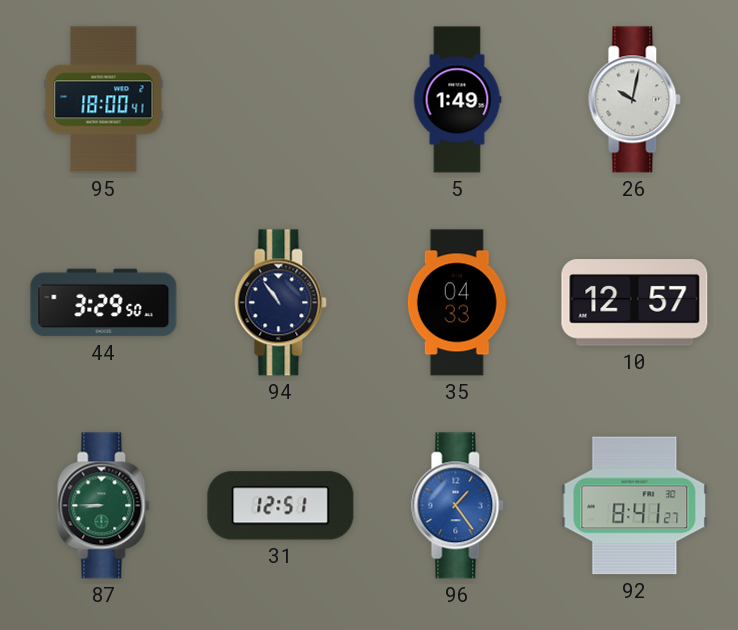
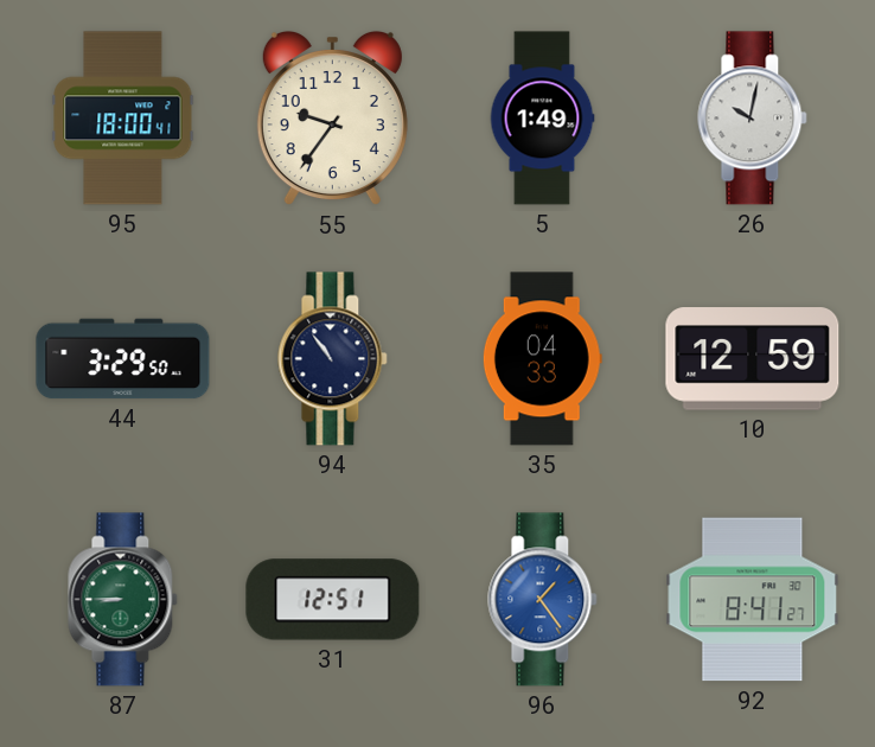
55: none -> 9:36 (332, 119)
10: 12:57 -> 12:59 (753, 359)
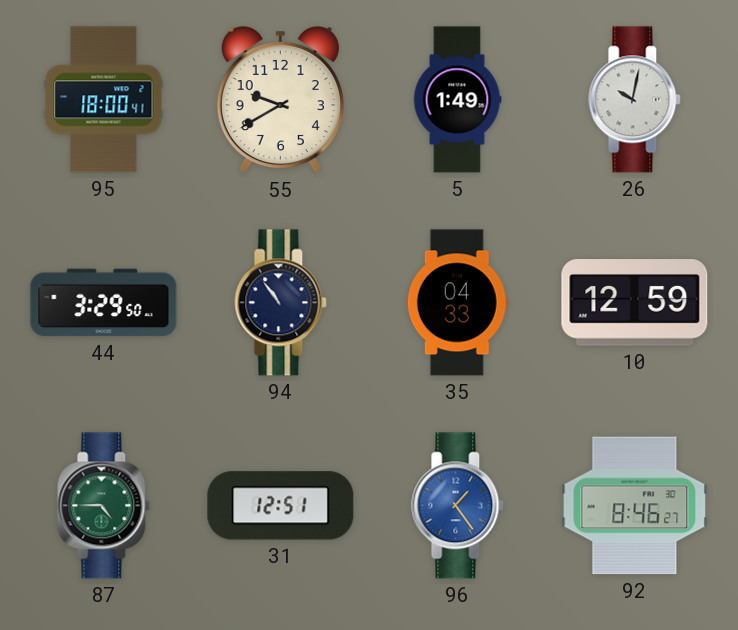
55: 9:36 -> 9:40 (280, 100)
87: 8:45 -> 4:45 (104, 506)
92: 8:41 -> 8:46 (635, 506)
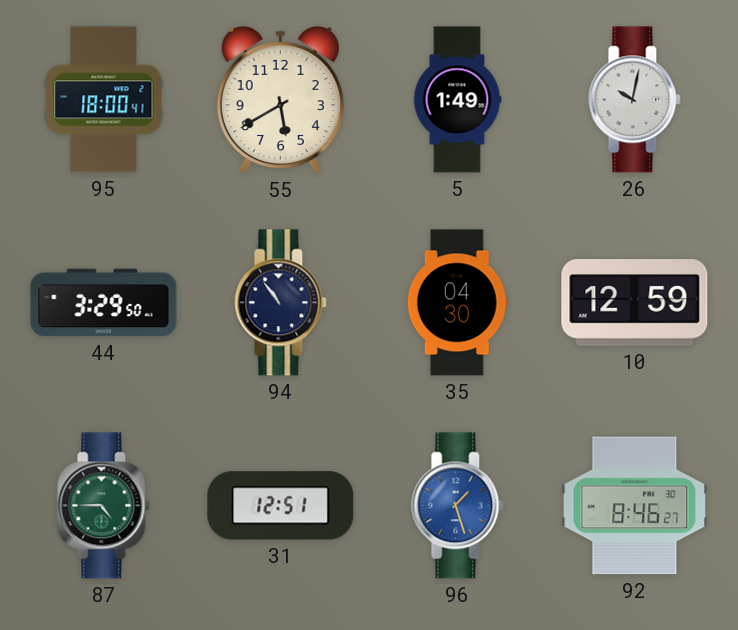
55: 9:40 -> 5:40 (280, 100)
35: 04:33 -> 04:30 (457, 303)
96: 1:24 -> 1:27 (458, 506)
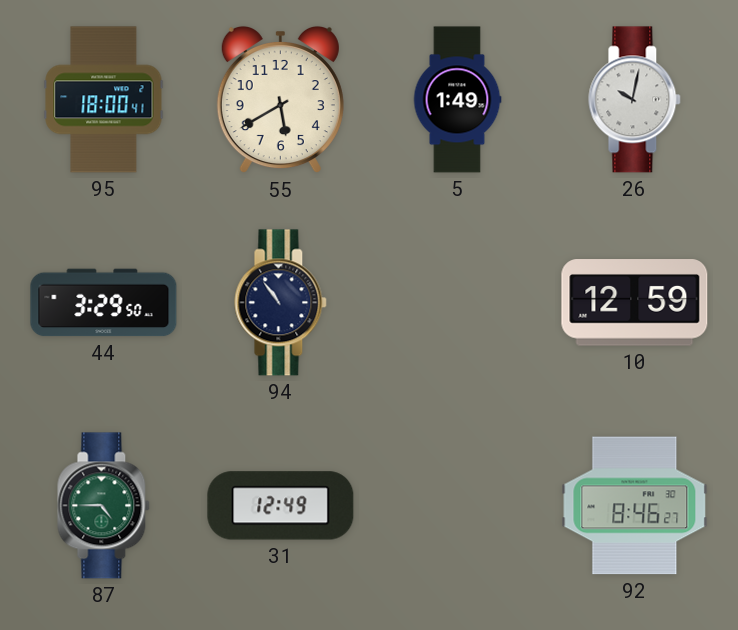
35: 04:30 -> none (457, 303)
31: 12:51 -> 12:49 (281, 506)
96: 1:27 -> none (458, 506)
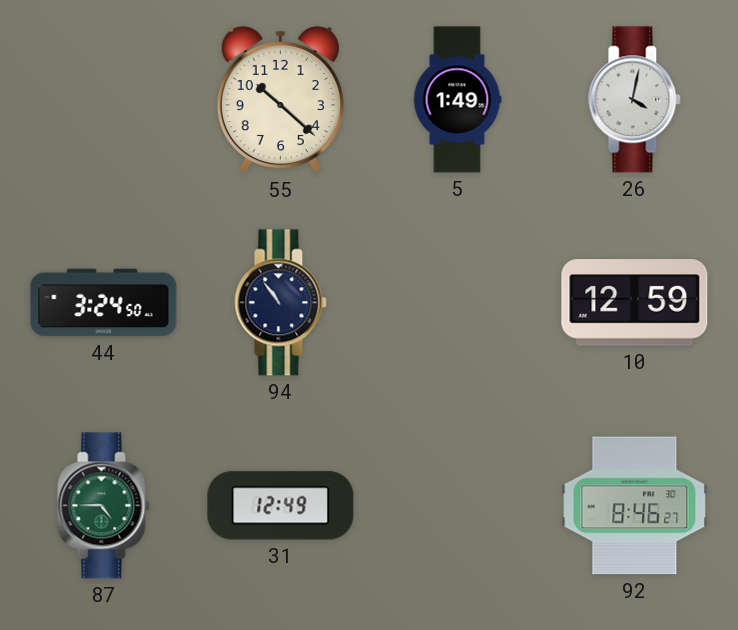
95: 18:00 -> none (104, 100)
55: 5:40 -> 10:22 (280, 100)
26: 10:02 -> 4:02 (635, 100)
44: 3:29 -> 3:24 (104, 303)
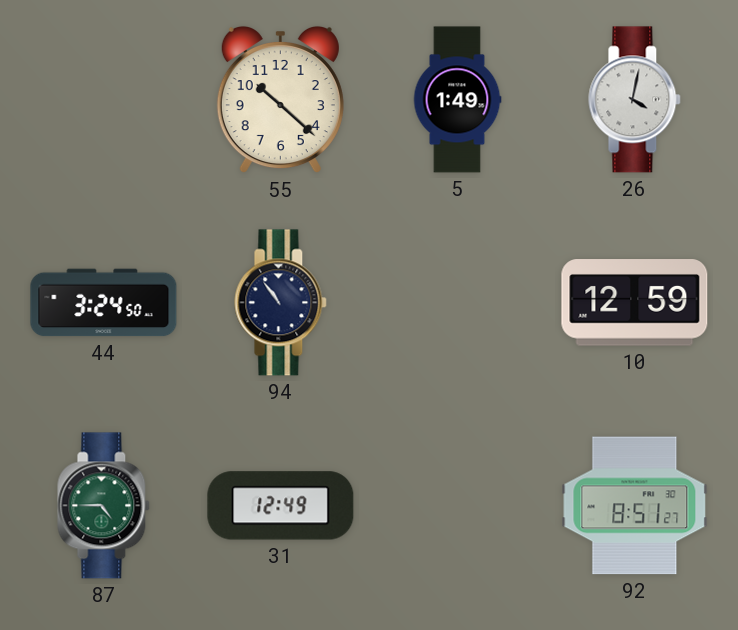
92: 8:46 -> 8:51 (635, 506)
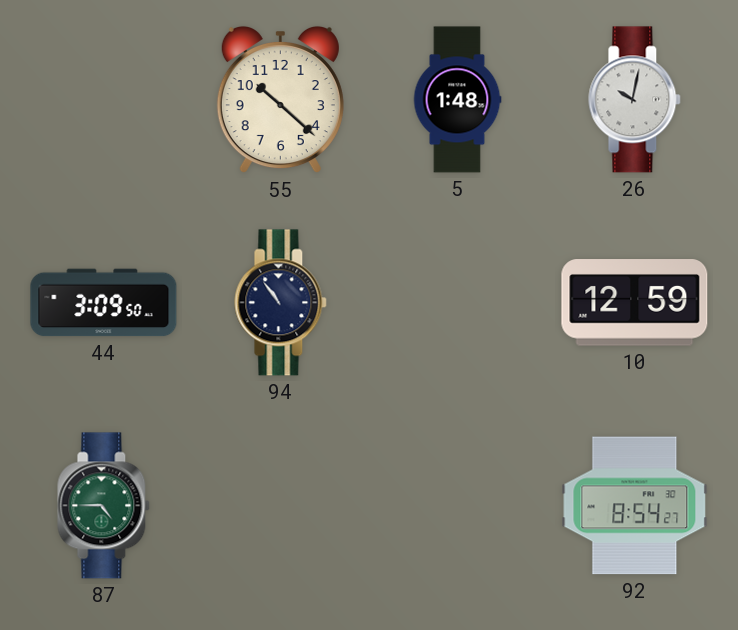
5: 1:49 -> 1:48 (457, 100)
26: 4:02 -> 10:02 (635, 100)
44: 3:24 -> 3:09 (104, 303)
31: 12:49 -> none (281, 506)
92: 8:51 -> 8:54 (635, 506)
